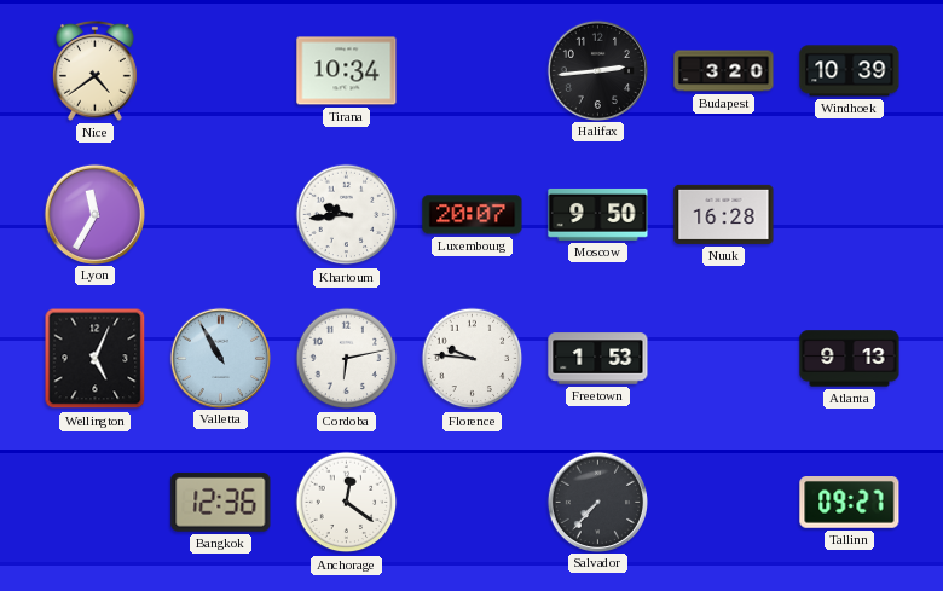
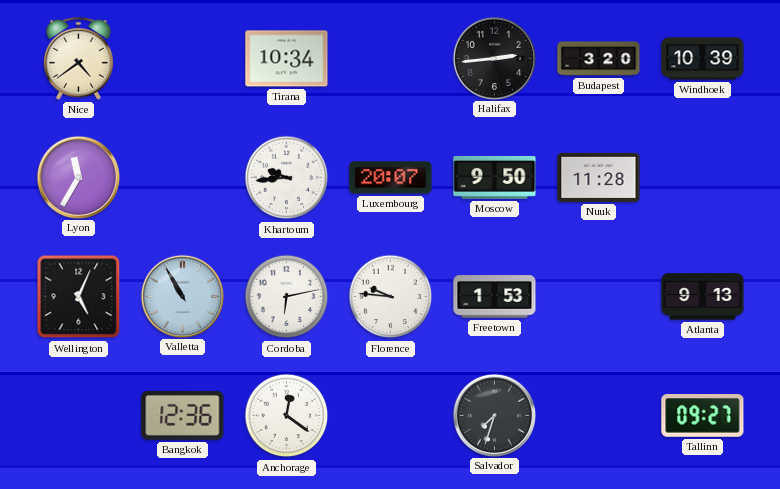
Nuuk: 16:28 -> 11:28 (599, 177)
Salvador: 7:37 -> 7:33 (494, 415)
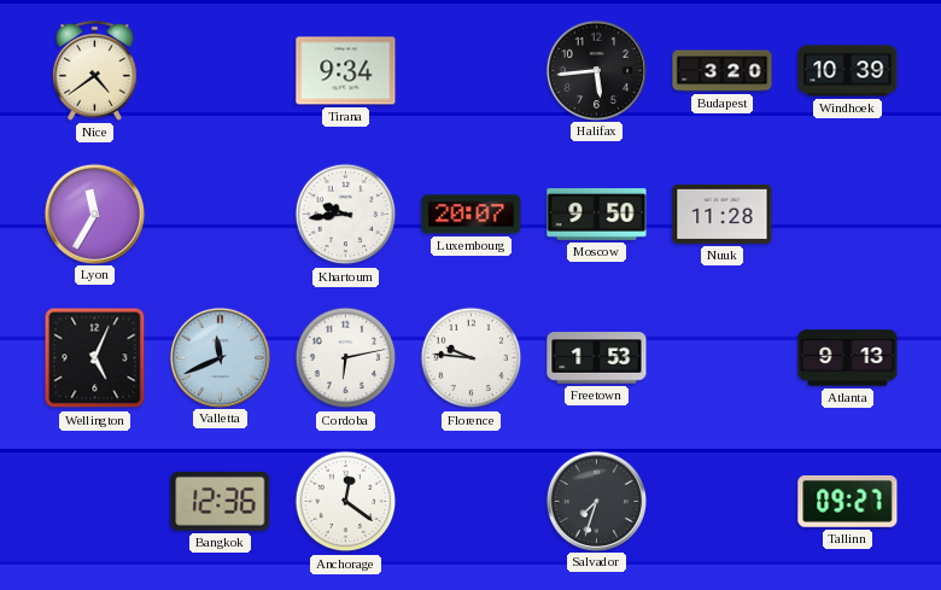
Tirana: 10:34 -> 9:34 (346, 71)
Halifax: 2:44 -> 5:44 (596, 70)
Valletta: 10:55 -> 11:41 (220, 357)
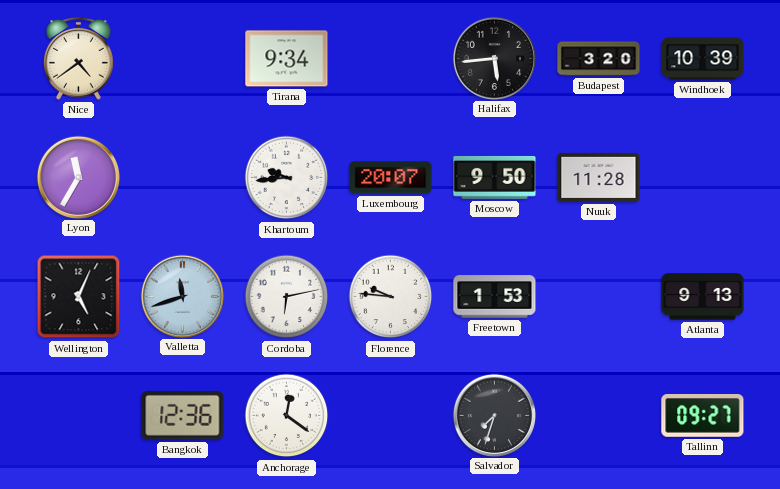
Valletta: 11:41 -> 11:42 (182, 296)
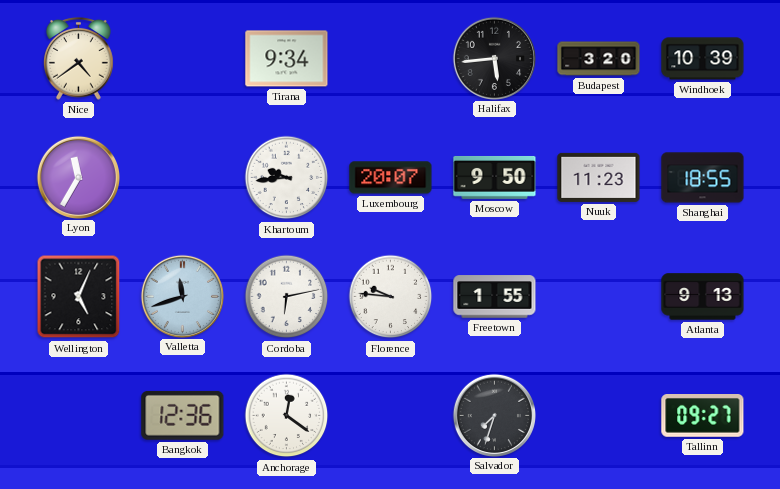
Nuuk: 11:28 -> 11:23 (599, 177)
Shanghai: none -> 18:55 (703, 178)
Freetown: 1:53 -> 1:55 (495, 297)
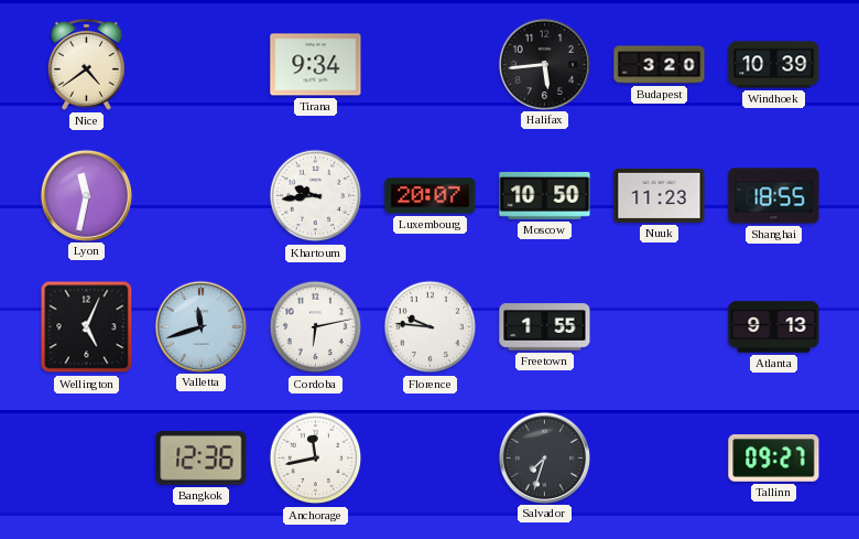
Lyon: 11:35 -> 11:32 (86, 195)
Moscow: 9:50 -> 10:50 (545, 195)
Anchorage: 12:21 -> 11:43 (316, 459)
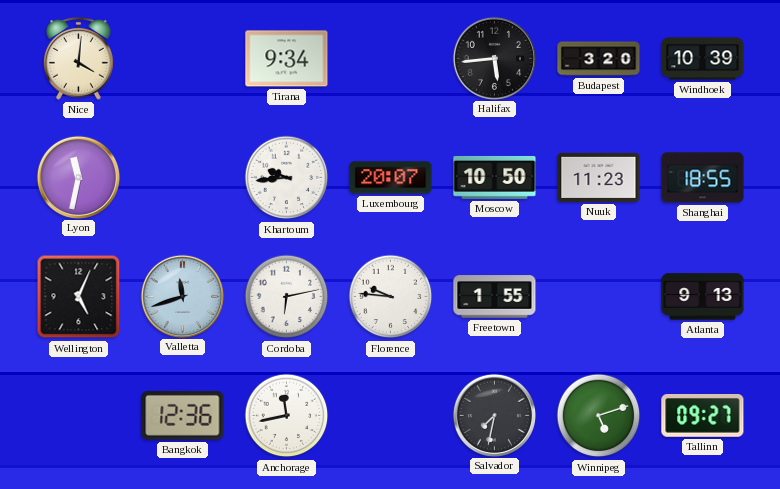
Nice: 4:39 -> 4:01 (79, 58)
Salvador: 7:33 -> 7:32 (494, 415)
Winnipeg: none -> 5:12 (599, 416)
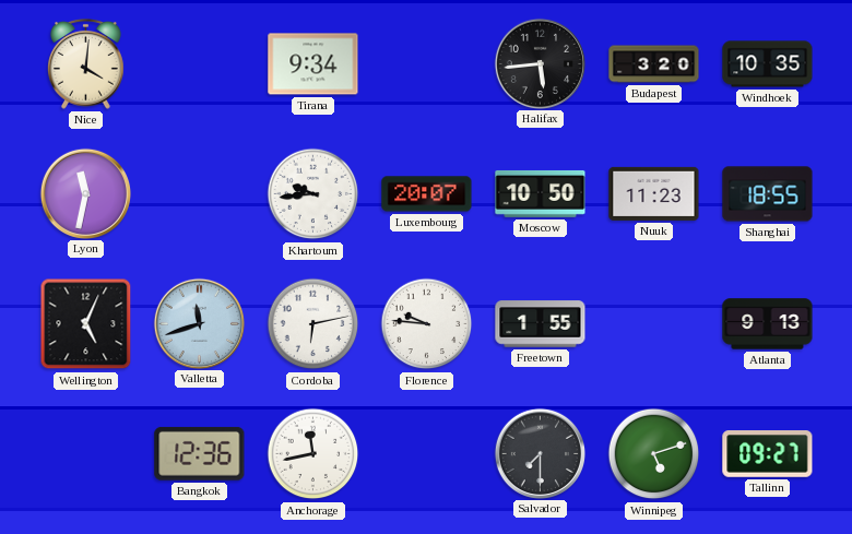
Windhoek: 10:39 -> 10:35 (768, 64)
Salvador: 7:32 -> 7:30 (540, 453)
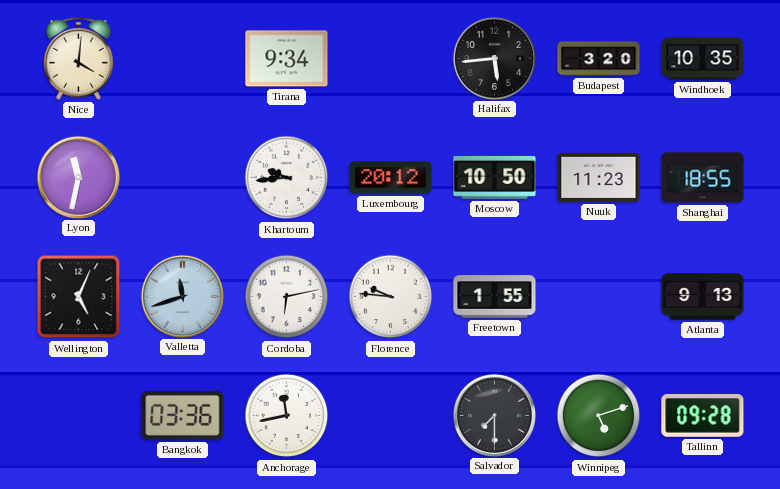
Luxembourg: 20:07 -> 20:12 (391, 178)
Bangkok: 12:36 -> 03:36 (183, 415)
Tallinn: 09:27 -> 09:28 (703, 416)
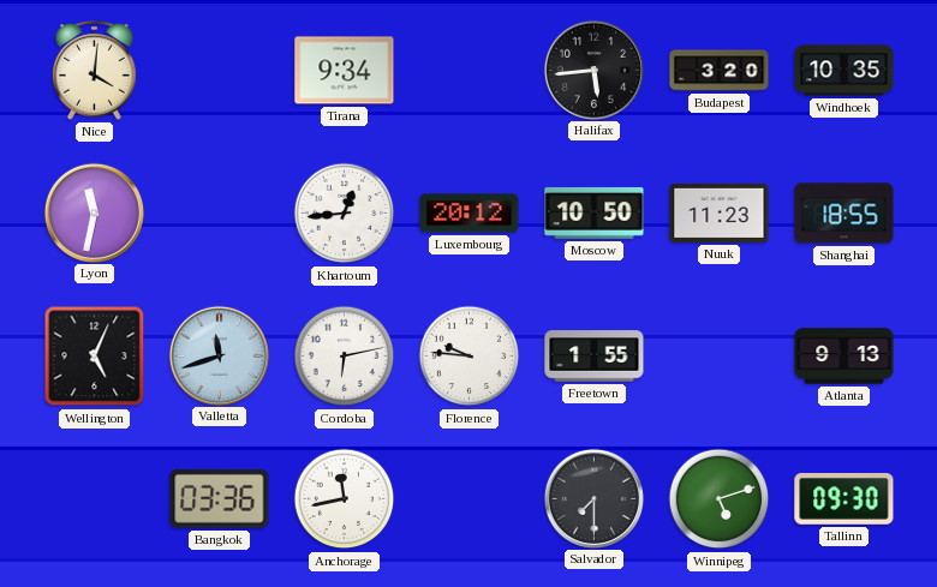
Khartoum: 9:44 -> 12:44 (345, 214)
Tallinn: 09:28 -> 09:30 (845, 499)
